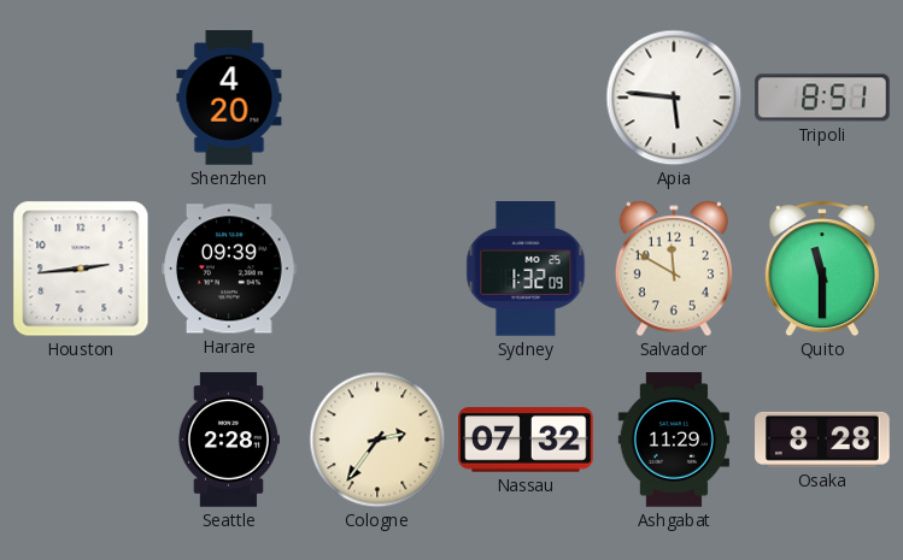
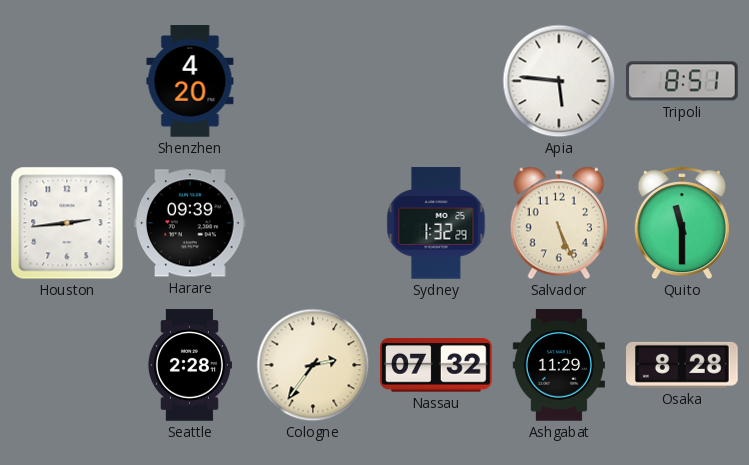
Sydney: 1:32:09 -> 1:32:29 (436, 223)
Salvador: 11:50 -> 5:26 (559, 223)
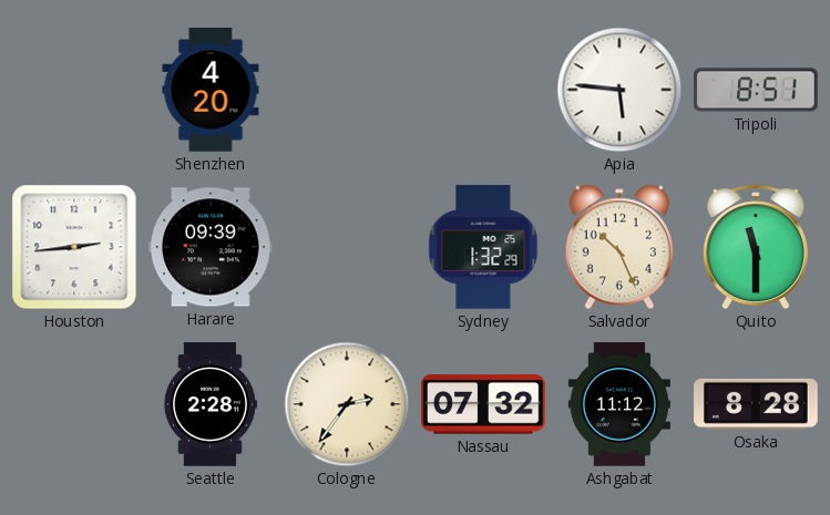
Salvador: 5:26 -> 10:26 (619, 247)
Ashgabat: 11:29 -> 11:12 (619, 404)
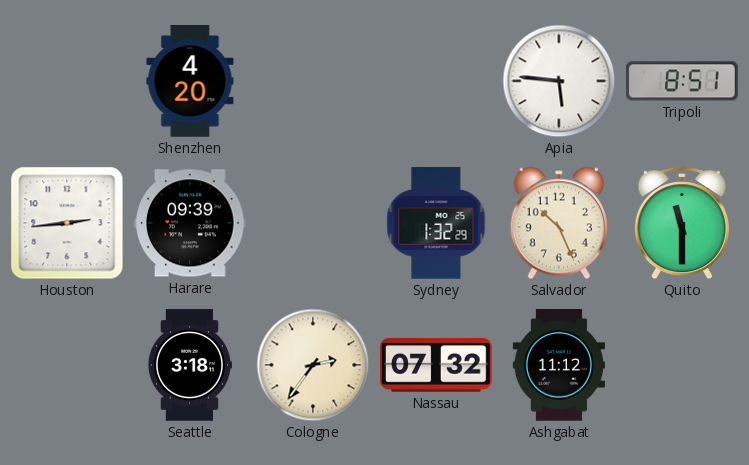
Seattle: 2:28 -> 3:18 (189, 365)
Osaka: 8:28 -> none (756, 404)
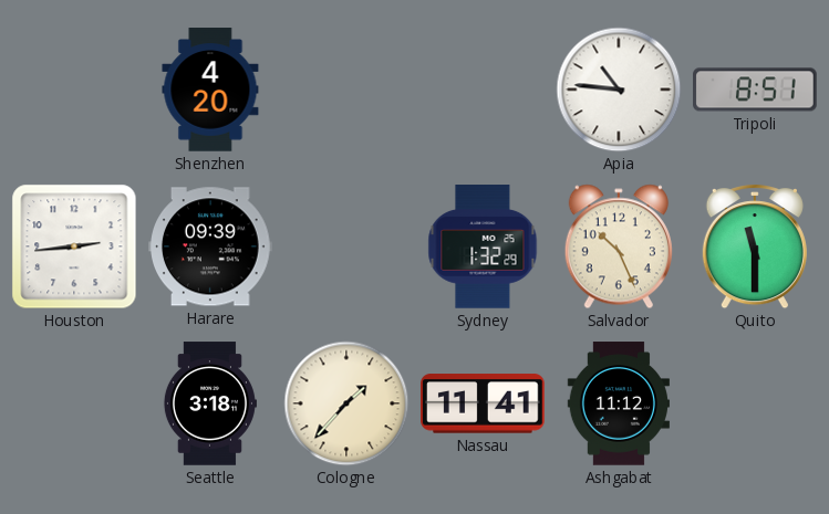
Apia: 5:46 -> 10:46 (619, 90)
Cologne: 2:36 -> 1:37 (346, 403)
Nassau: 07:32 -> 11:41 (483, 403)
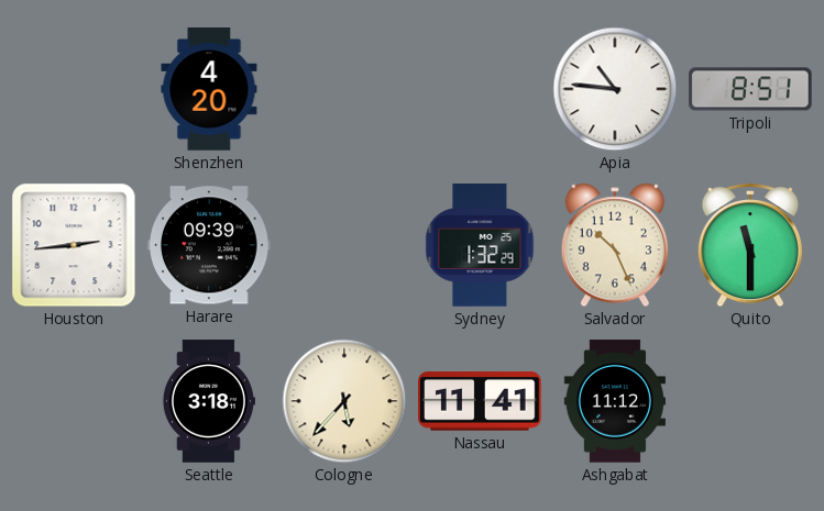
Cologne: 1:37 -> 5:37 (344, 401)
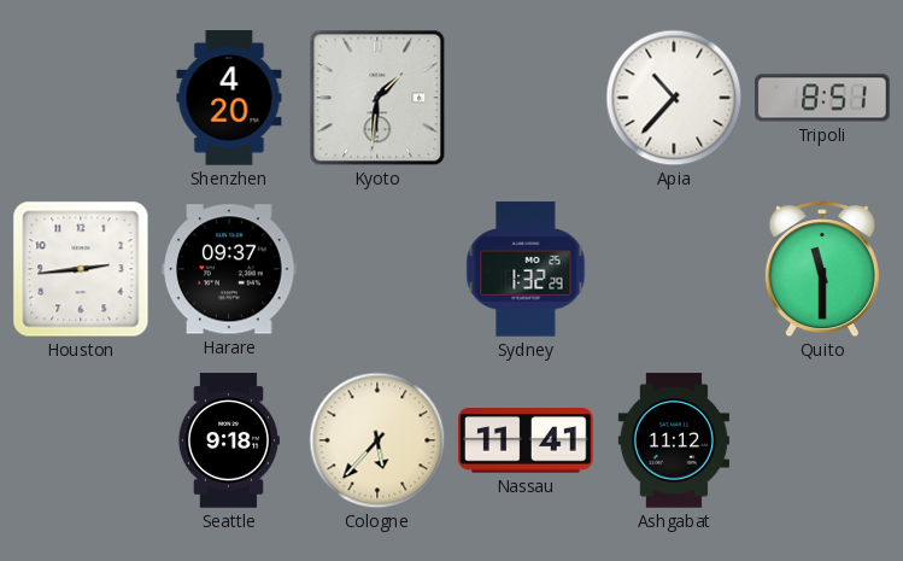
Kyoto: none -> 1:31 (377, 98)
Apia: 10:46 -> 10:37 (674, 98)
Harare: 09:39 -> 09:37 (229, 269)
Salvador: 10:26 -> none (615, 245)
Seattle: 3:18 -> 9:18 (228, 440)
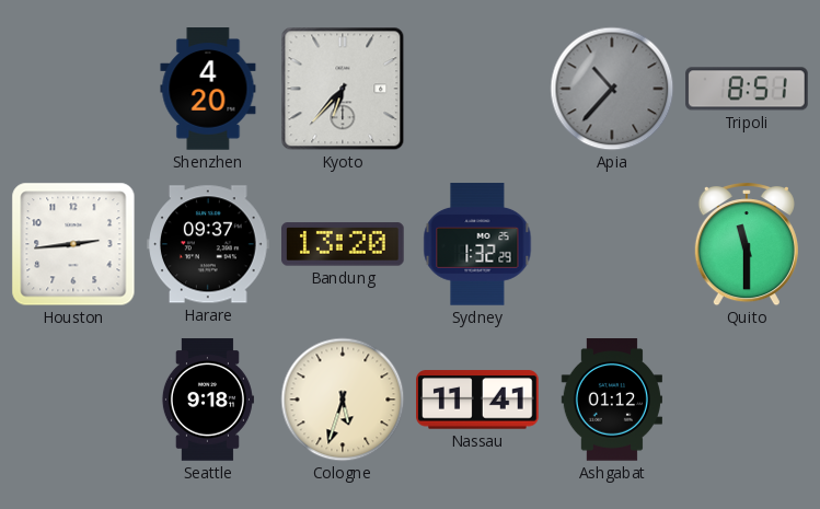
Kyoto: 1:31 -> 6:37 (343, 89)
Apia dial: white -> grey (612, 89)
Bandung: none -> 13:20 (344, 244)
Cologne: 5:37 -> 5:33 (343, 400)
Ashgabat: 11:12 -> 01:12 (612, 400)
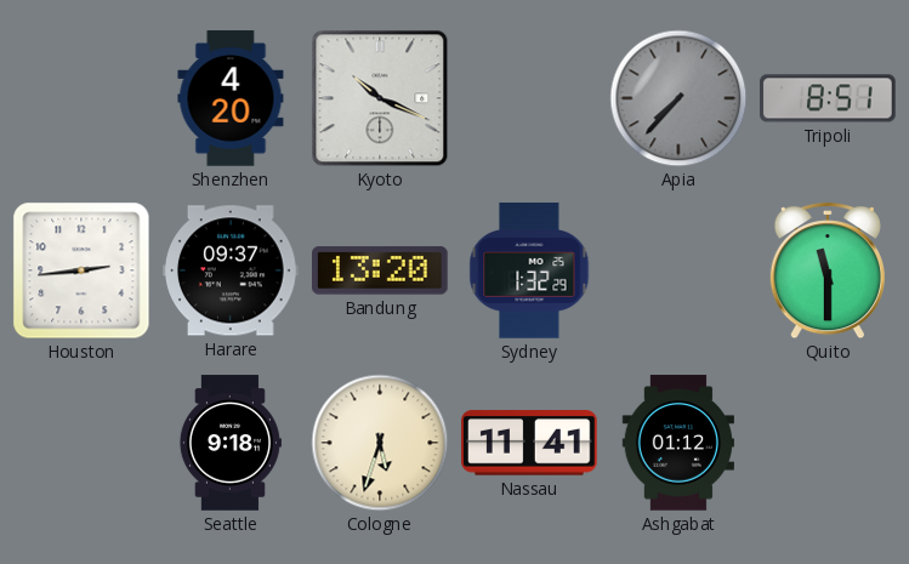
Kyoto: 6:37 -> 10:19 (380, 98)
Apia: 10:37 -> 7:37 (678, 98)
